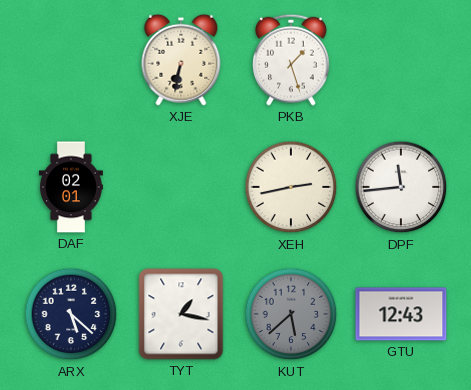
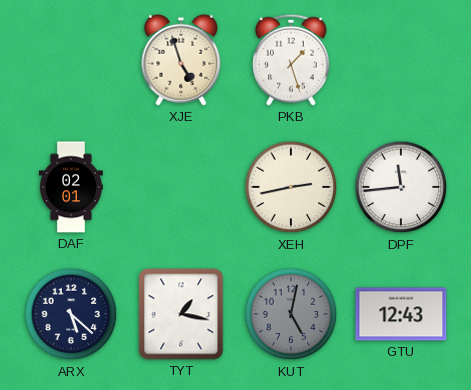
XJE: 6:32 -> 4:57 (181, 60)
KUT: 5:38 -> 5:02 (291, 314)
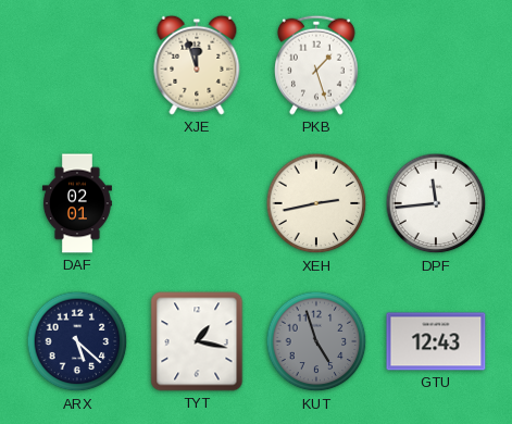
XJE: 4:57 -> 11:57 (197, 65)
KUT: 5:02 -> 4:57 (316, 341)
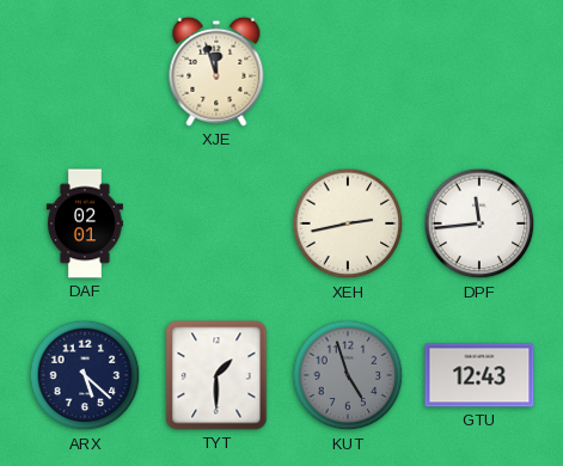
PKB: 1:27 -> none (317, 65)
TYT: 1:17 -> 1:30 (216, 375)
